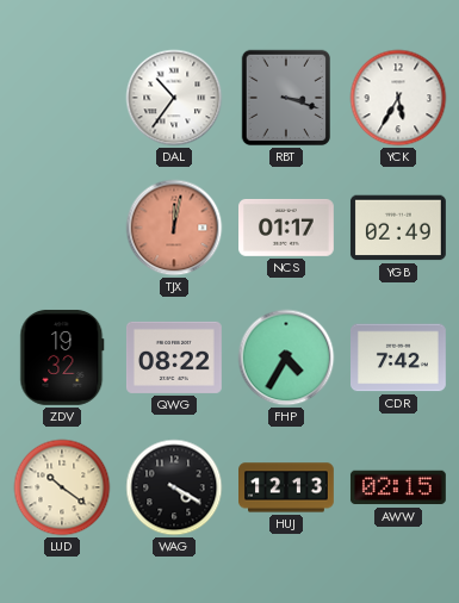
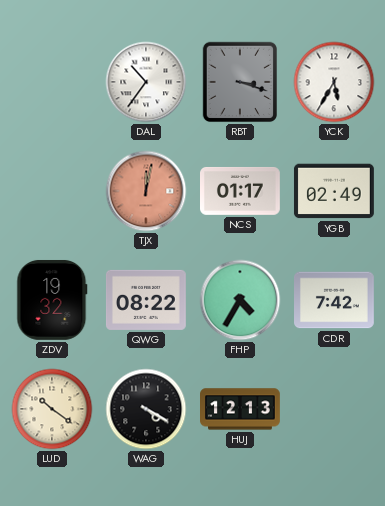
AWW: 02:15 -> none (398, 487)
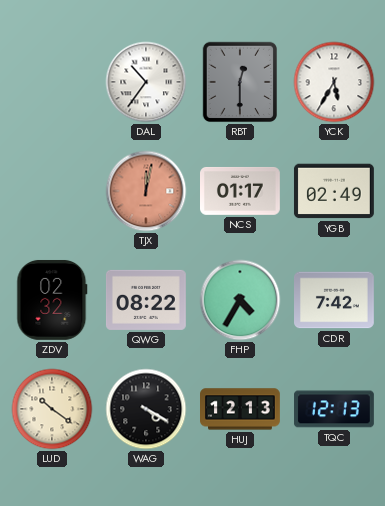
RBT: 3:18 -> 12:30 (239, 82)
ZDV: 19:32 -> 02:32 (52, 300)
TQC: none -> 12:13 (335, 409)
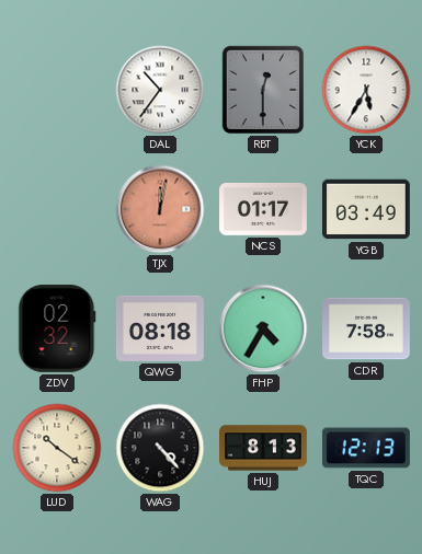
YGB: 02:49 -> 03:49 (366, 209)
QWG: 08:22 -> 08:18 (160, 328)
CDR: 7:42 -> 7:58 (367, 328)
WAG: 4:20 -> 4:23 (160, 448)
HUJ: 12:13 -> 8:13 (264, 448)
